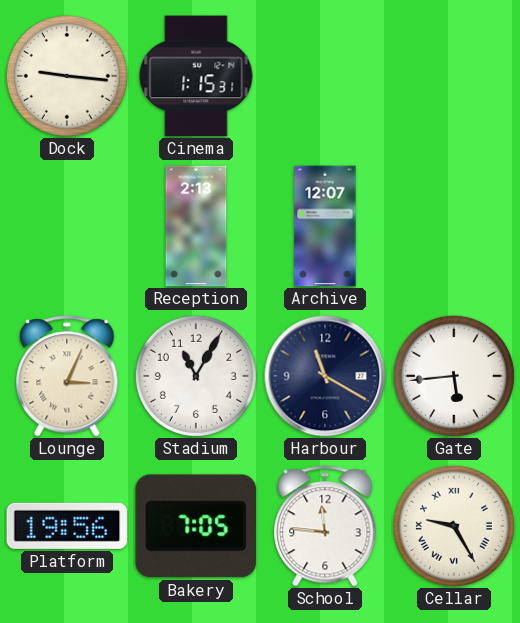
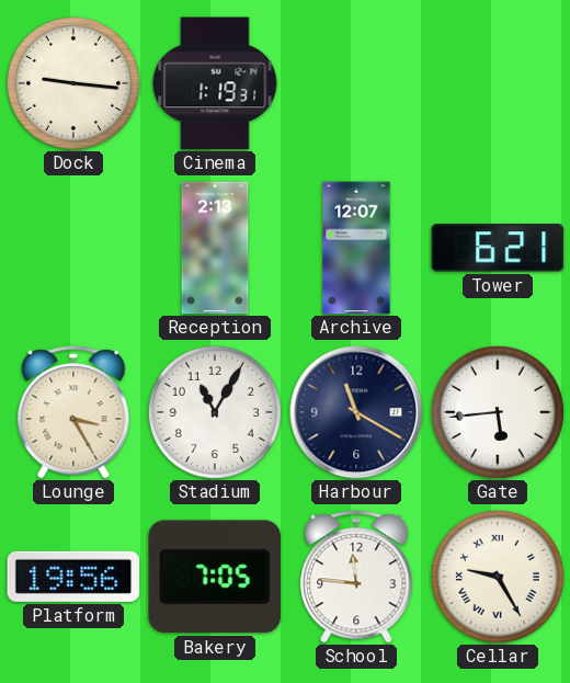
Cinema: 1:15 -> 1:19 (215, 83)
Tower: none -> 6:21 (498, 248)
Lounge: 3:04 -> 3:25 (73, 412)
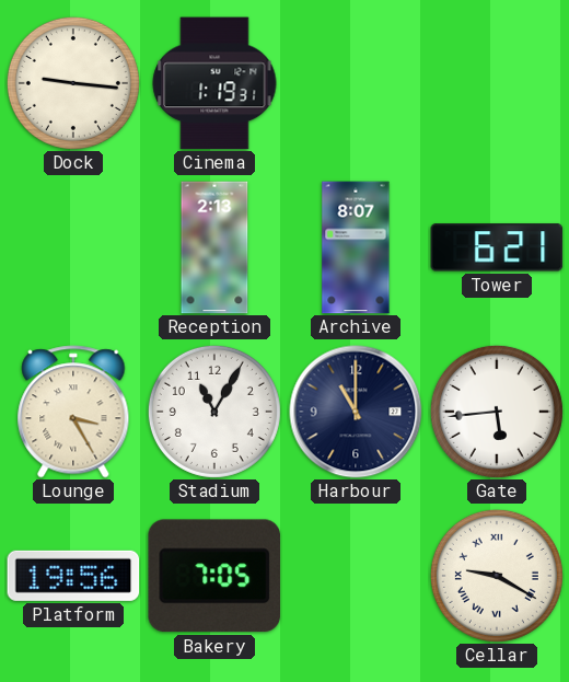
Archive: 12:07 -> 8:07 (356, 247)
Harbour: 11:20 -> 11:00 (356, 412)
School: 11:46 -> none (356, 577)
Cellar: 9:25 -> 9:20 (497, 576)
